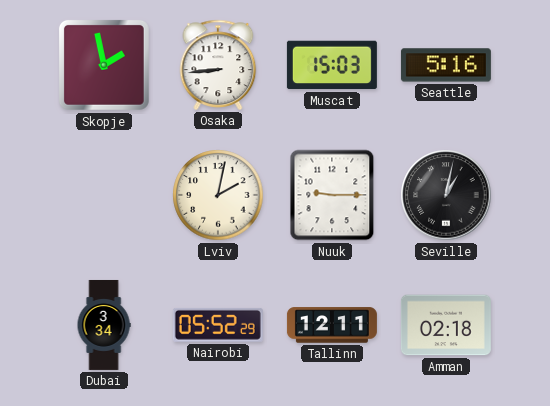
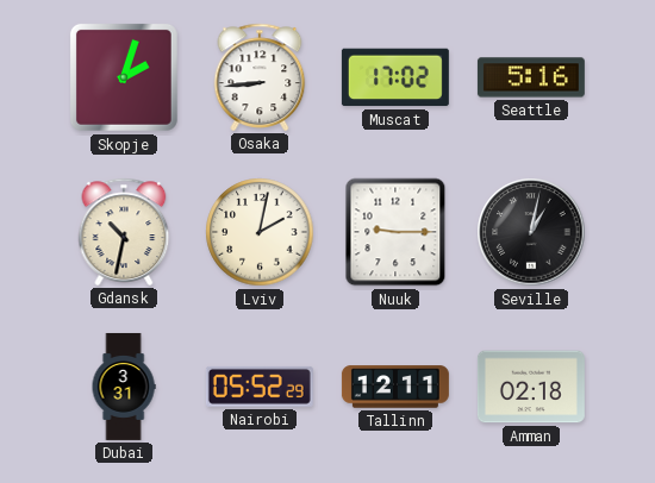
Skopje: 1:58 -> 2:03 (124, 77)
Muscat: 15:03 -> 17:02 (395, 77)
Gdansk: none -> 10:32 (124, 232)
Dubai: 3:34 -> 3:31 (124, 387)
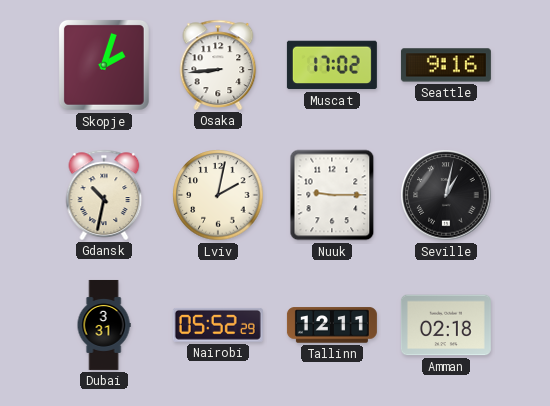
Seattle: 5:16 -> 9:16 (446, 65)
